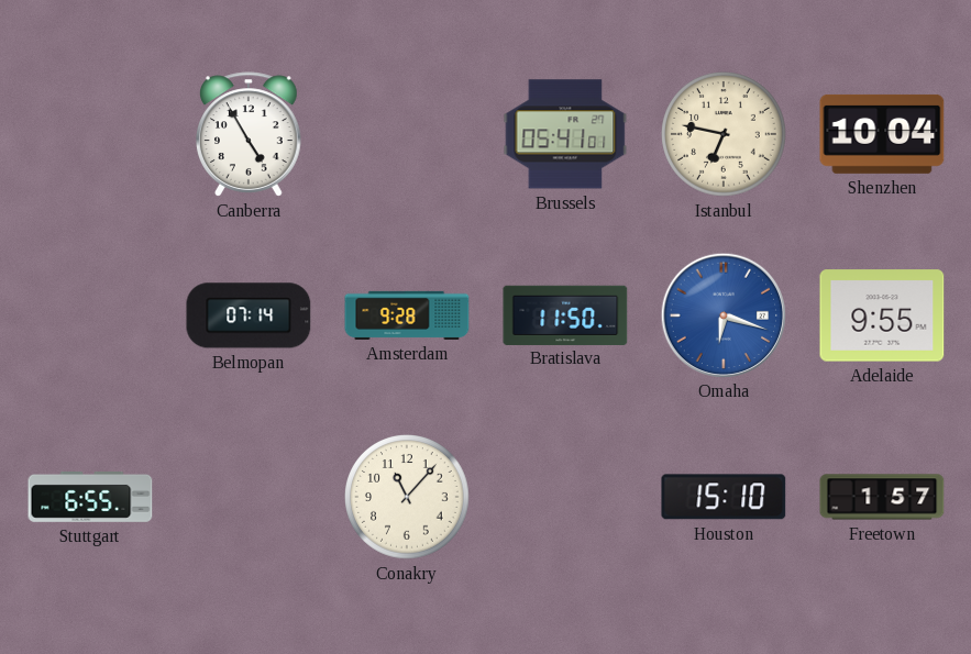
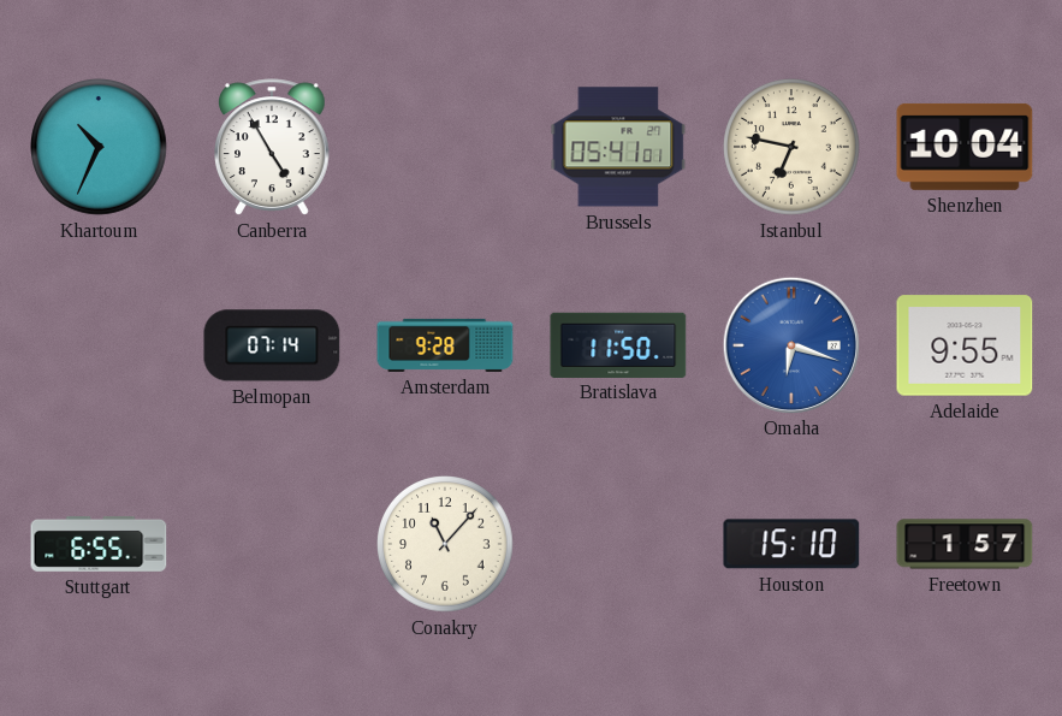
Khartoum: none -> 10:34 (100, 148)
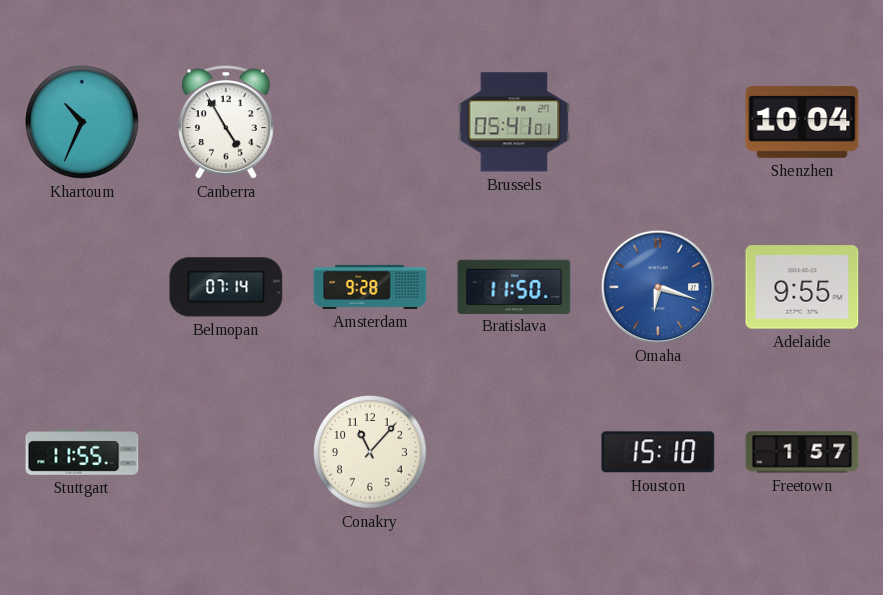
Istanbul: 6:47 -> none (793, 148)
Stuttgart: 6:55 -> 11:55 (82, 452)
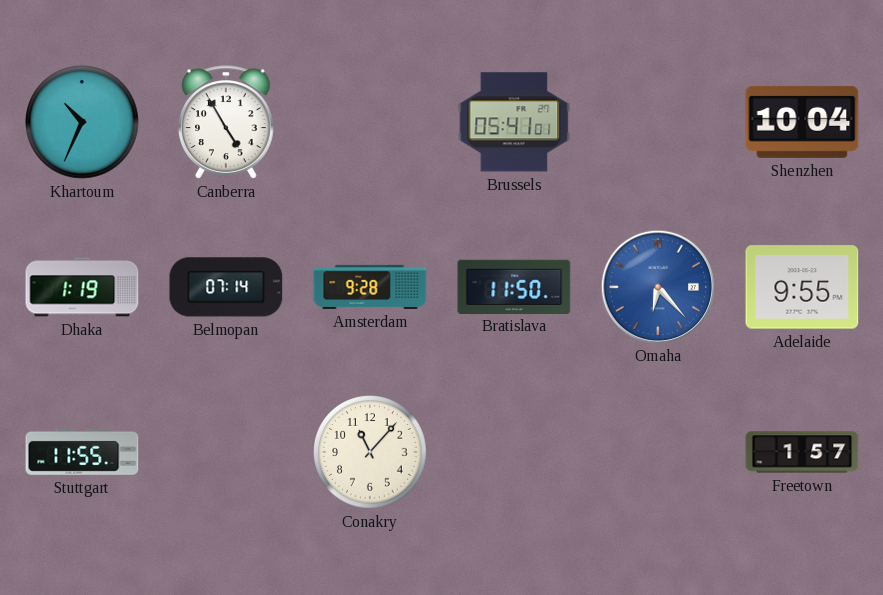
Dhaka: none -> 1:19 (82, 287)
Omaha: 6:18 -> 6:23 (657, 286)
Houston: 15:10 -> none (658, 452)
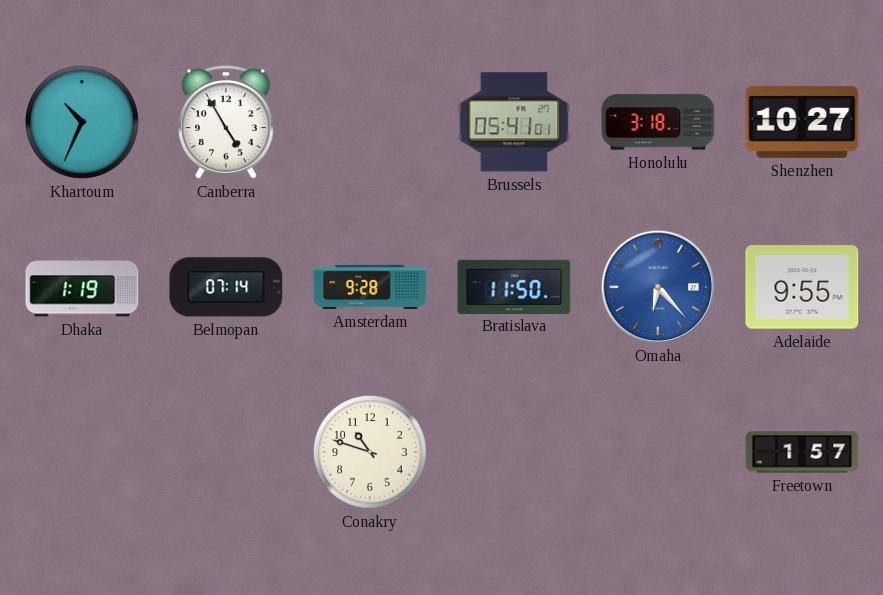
Honolulu: none -> 3:18 (658, 122)
Shenzhen: 10:04 -> 10:27 (802, 122)
Stuttgart: 11:55 -> none (82, 452)
Conakry: 11:07 -> 10:48 (371, 453)
